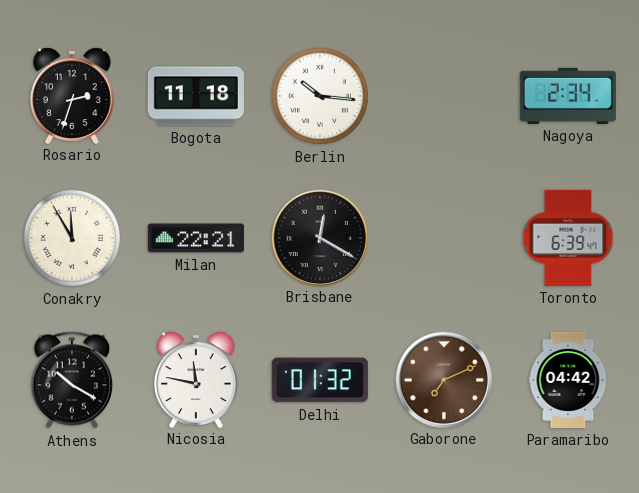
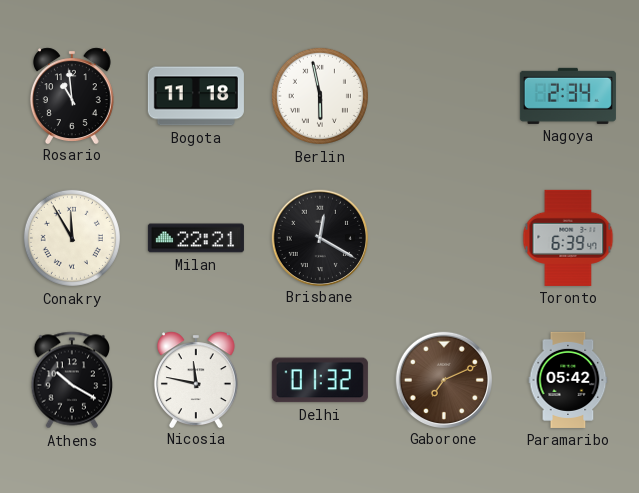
Rosario: 2:33 -> 10:59 (72, 95)
Berlin: 10:16 -> 5:58 (320, 96)
Paramaribo: 04:42 -> 05:42 (568, 380)
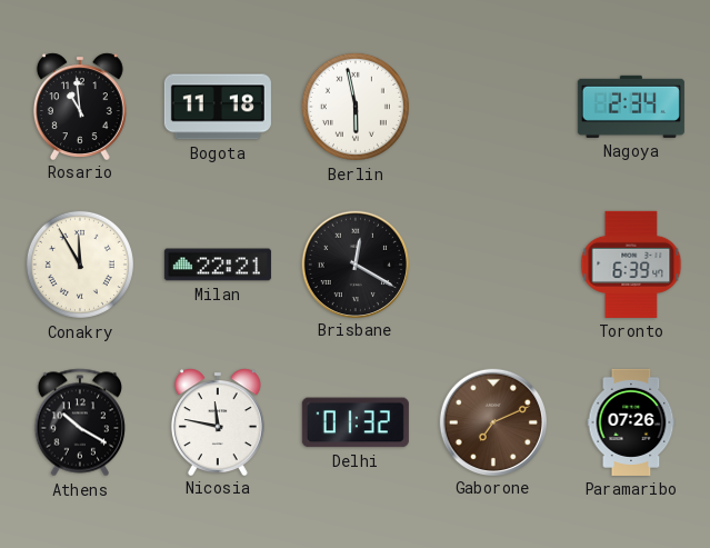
Paramaribo: 05:42 -> 07:26 (631, 422)
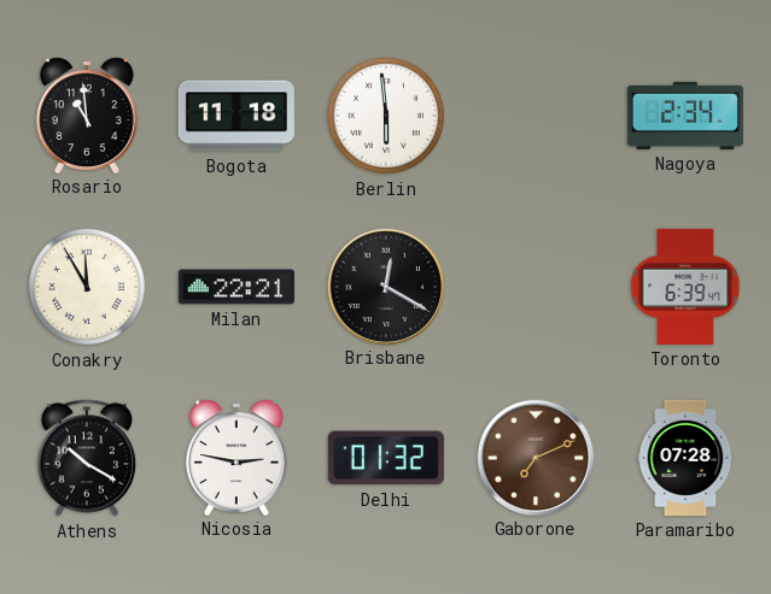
Berlin: 5:58 -> 5:59 (386, 116)
Nicosia: 11:47 -> 2:47 (236, 457)
Paramaribo: 07:26 -> 07:28 (685, 458)
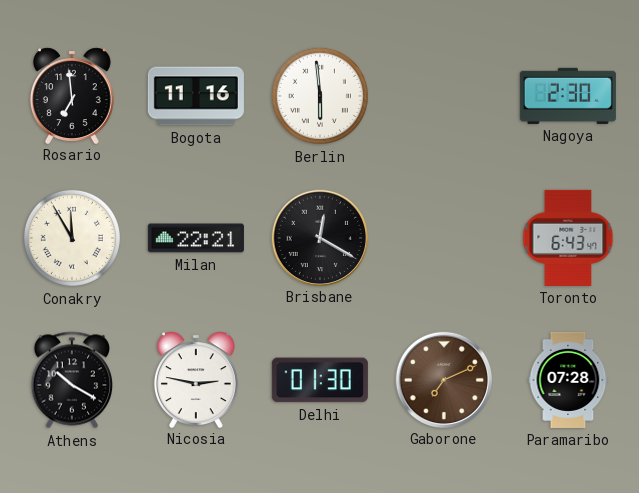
Rosario: 10:59 -> 6:59 (72, 95)
Bogota: 11:18 -> 11:16 (196, 96)
Nagoya: 2:34 -> 2:30 (568, 96)
Toronto: 6:39 -> 6:43 (568, 238)
Delhi: 01:32 -> 01:30 (320, 380)
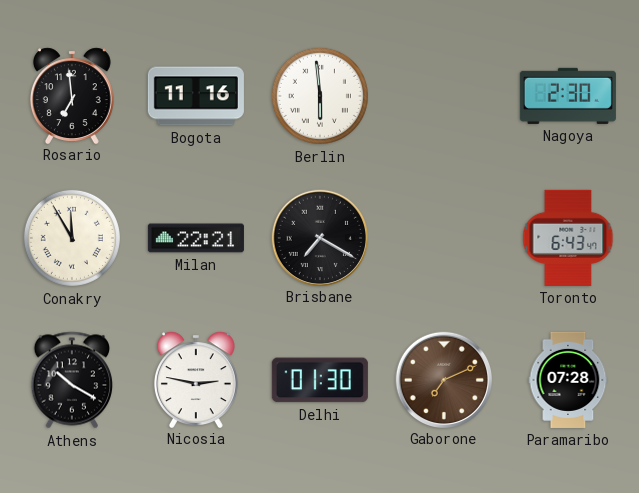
Brisbane: 12:20 -> 7:20 (319, 237)
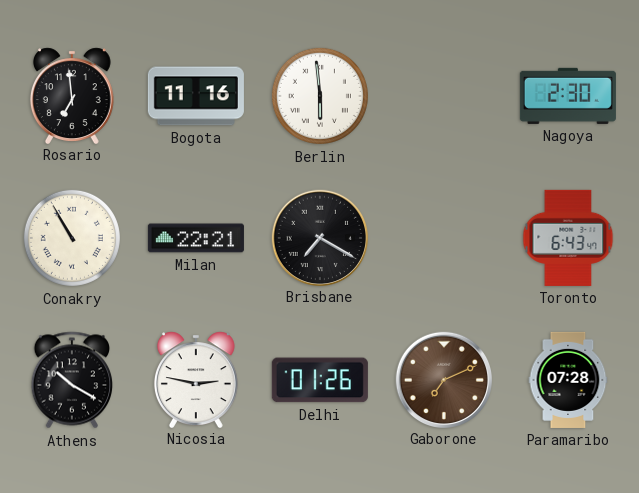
Conakry: 11:55 -> 10:55 (72, 238)
Delhi: 01:30 -> 01:26 (320, 380)
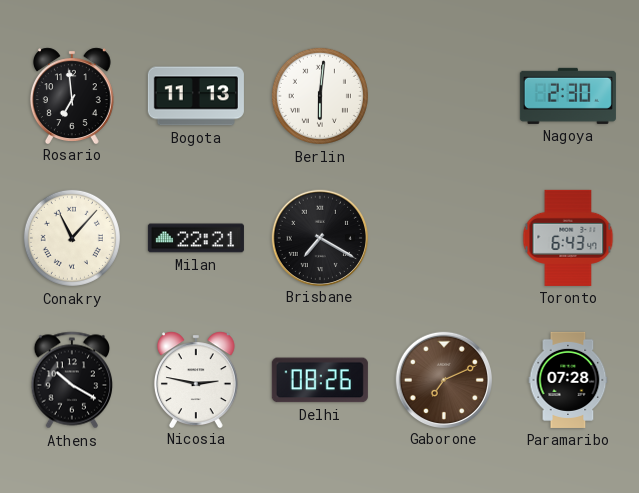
Bogota: 11:16 -> 11:13 (196, 96)
Berlin: 5:59 -> 6:01 (320, 96)
Conakry: 10:55 -> 11:07 (72, 238)
Delhi: 01:26 -> 08:26 (320, 380)
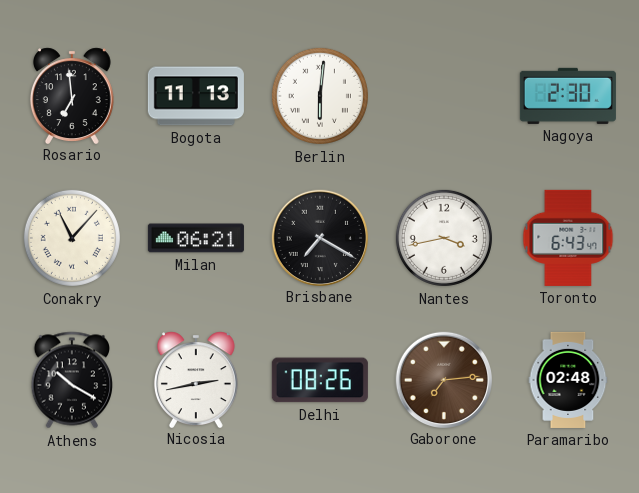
Milan: 22:21 -> 06:21 (196, 238)
Nantes: none -> 3:43 (444, 238)
Nicosia: 2:47 -> 2:43 (196, 379)
Gaborone: 7:11 -> 7:14 (443, 379)
Paramaribo: 07:28 -> 02:48 (568, 380)
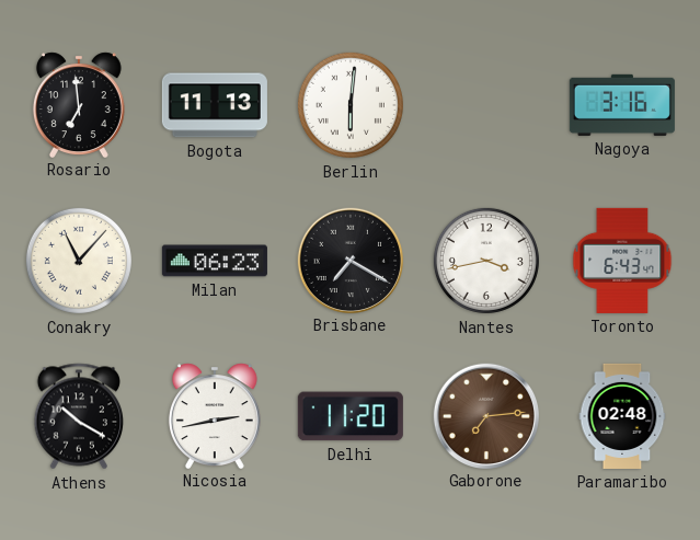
Nagoya: 2:30 -> 3:16 (622, 105)
Milan: 06:21 -> 06:23 (215, 261)
Delhi: 08:26 -> 11:20 (351, 416)
